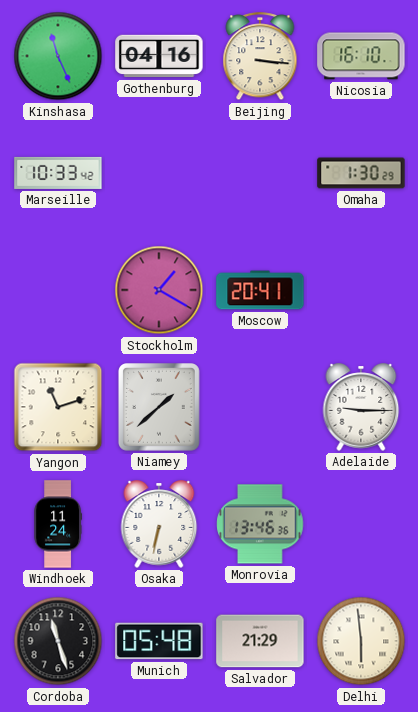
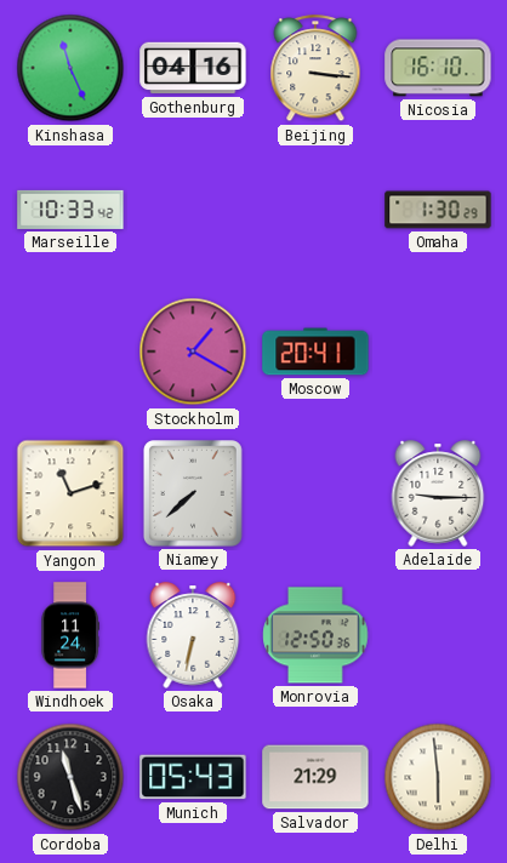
Niamey: 1:38 -> 7:38 (193, 495)
Monrovia: 13:46 -> 12:50 (315, 635)
Munich: 05:48 -> 05:43 (193, 777)
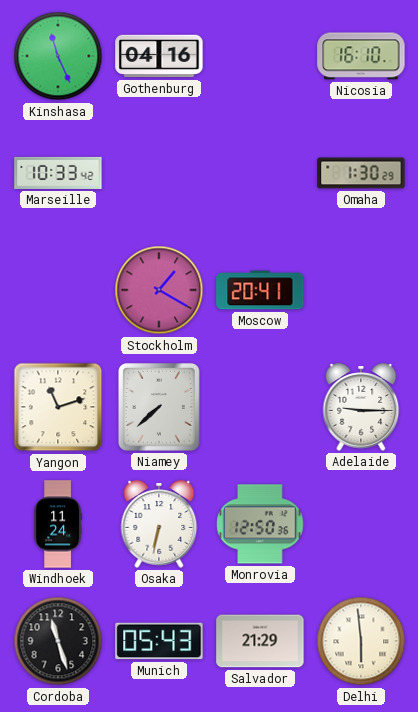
Beijing: 3:16 -> none (315, 69)
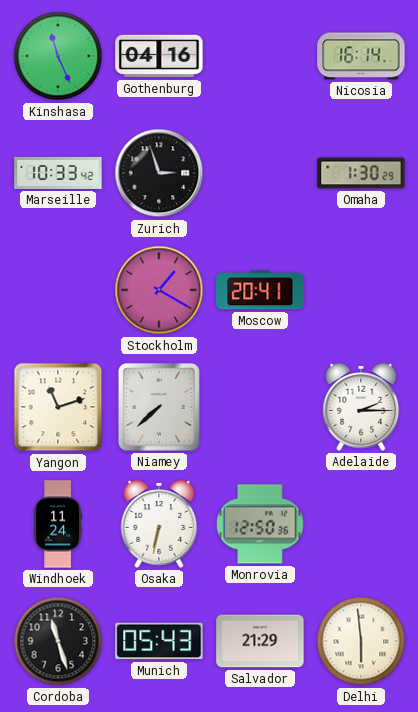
Nicosia: 16:10 -> 16:14 (361, 56)
Zurich: none -> 2:57 (159, 173)
Adelaide: 9:15 -> 2:15 (361, 407)
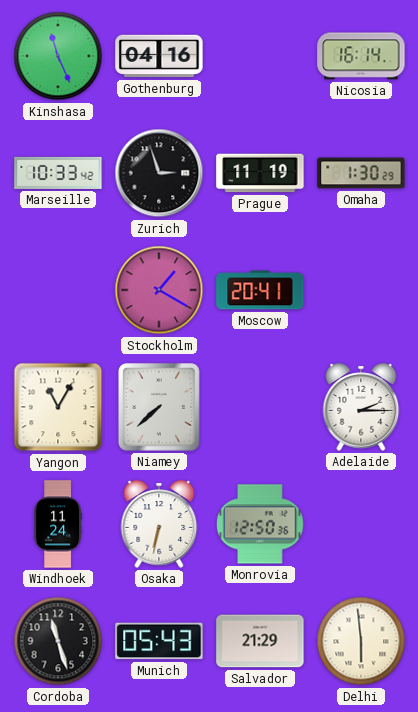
Prague: none -> 11:19 (260, 173)
Yangon: 11:12 -> 11:05 (58, 407)
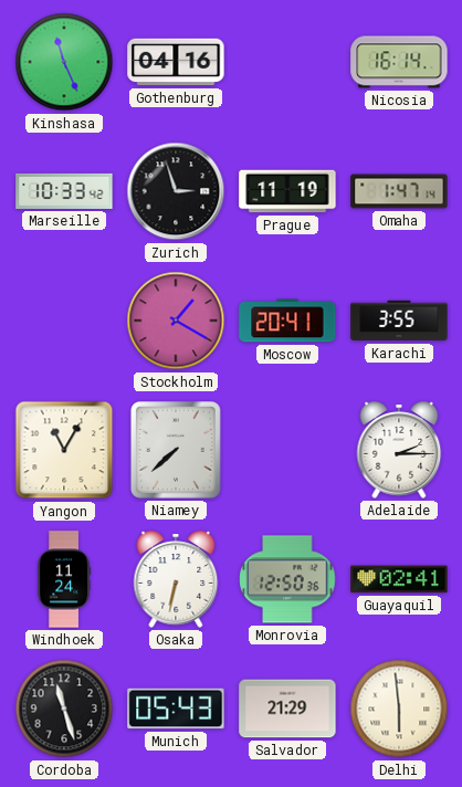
Omaha: 1:30 -> 1:47 (399, 191)
Karachi: none -> 3:55 (399, 321)
Guayaquil: none -> 02:41 (399, 579)
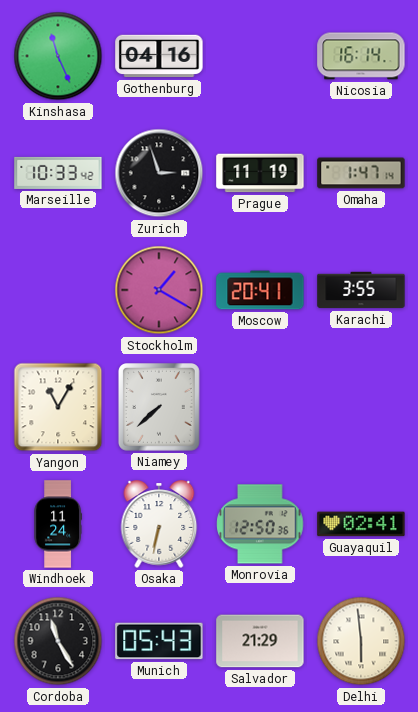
Adelaide: 2:15 -> none (399, 450)
Cordoba: 11:27 -> 11:25 (58, 641)
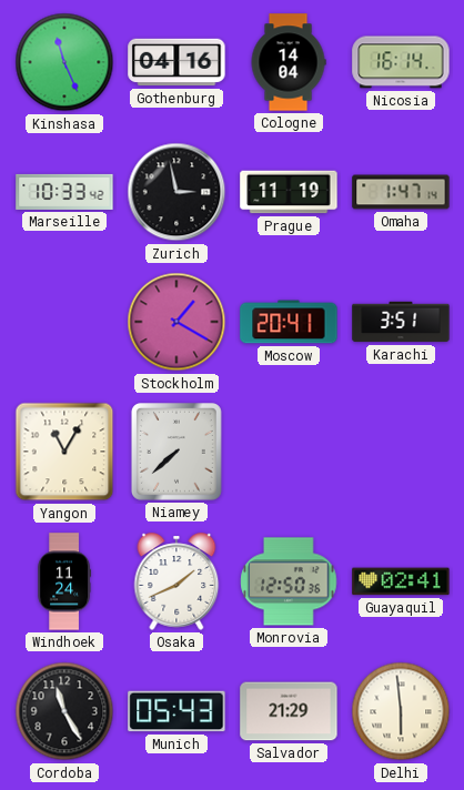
Cologne: none -> 14:04 (289, 62)
Zurich: 2:57 -> 2:58 (176, 192)
Karachi: 3:55 -> 3:51 (401, 322)
Osaka: 6:32 -> 1:41 (176, 581)
